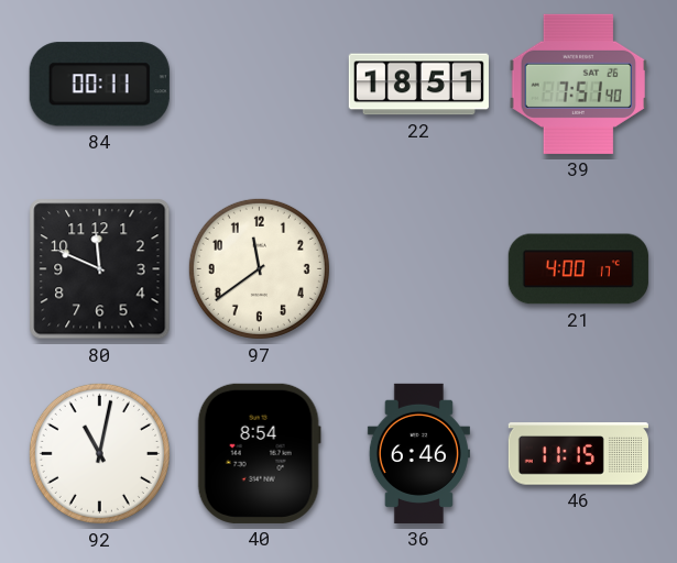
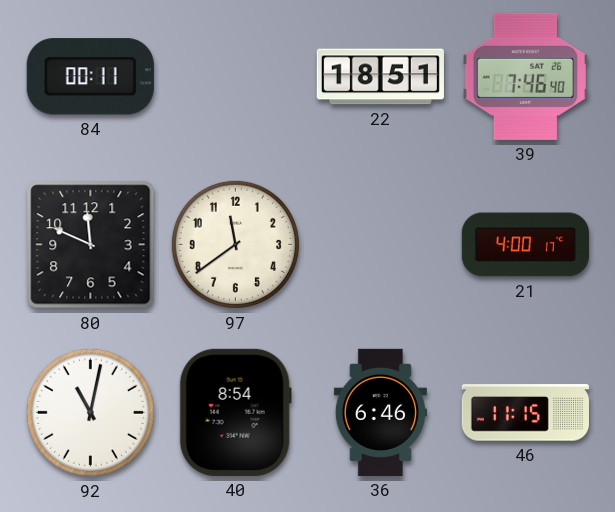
39: 7:51 -> 7:46 (525, 76)
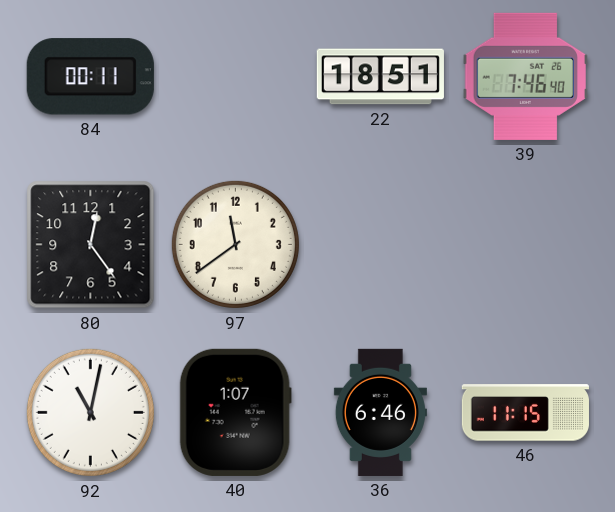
80: 11:49 -> 12:24 (91, 245)
21: 4:00 -> none (525, 245)
40: 8:54 -> 1:07 (235, 412)
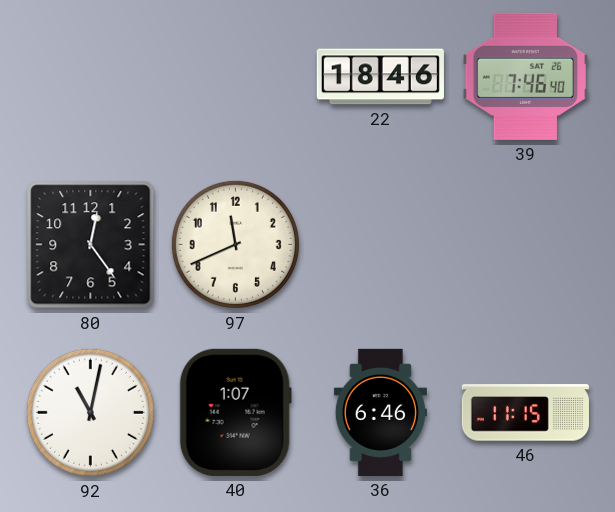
84: 00:11 -> none (90, 77)
22: 18:51 -> 18:46 (380, 77)
97: 11:39 -> 11:41 (235, 244)
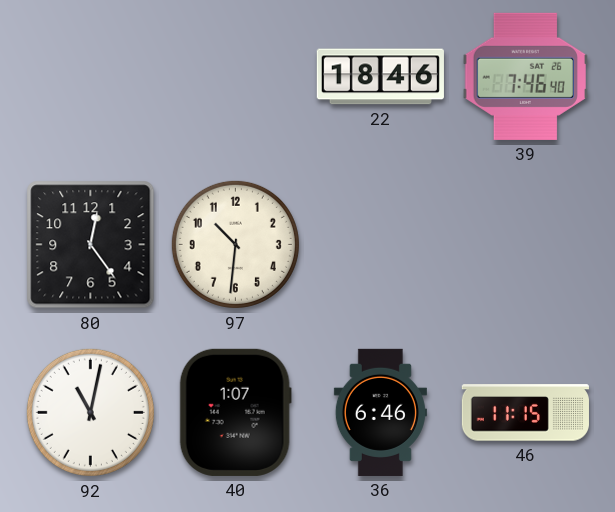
97: 11:41 -> 10:31 (235, 244)
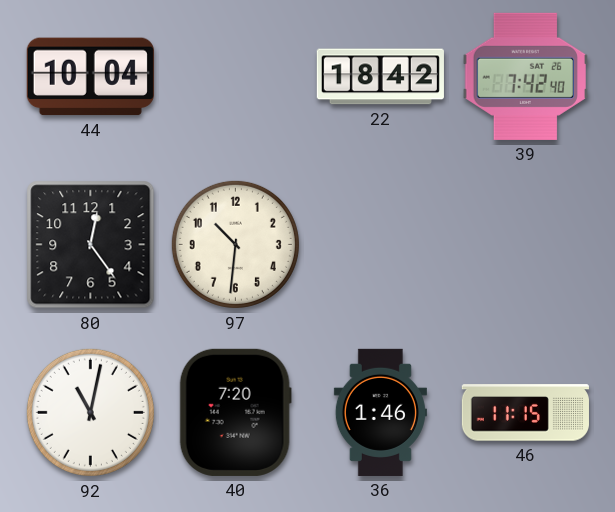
44: none -> 10:04 (90, 77)
22: 18:46 -> 18:42 (380, 77)
39: 7:46 -> 7:42 (525, 76)
40: 1:07 -> 7:20 (235, 412)
36: 6:46 -> 1:46 (380, 412)
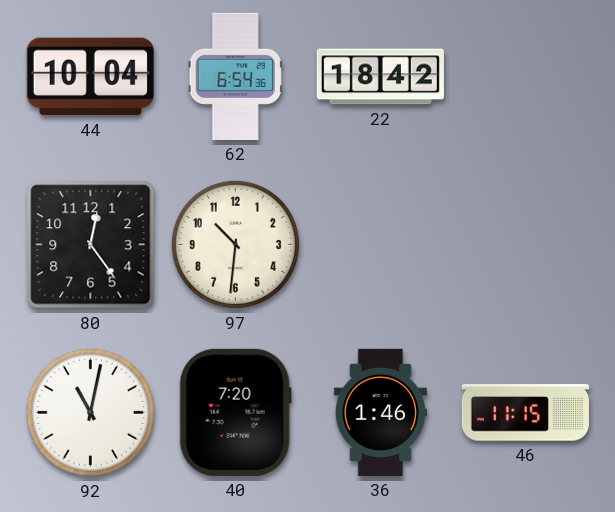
62: none -> 6:54 (235, 76)
39: 7:42 -> none (525, 76)
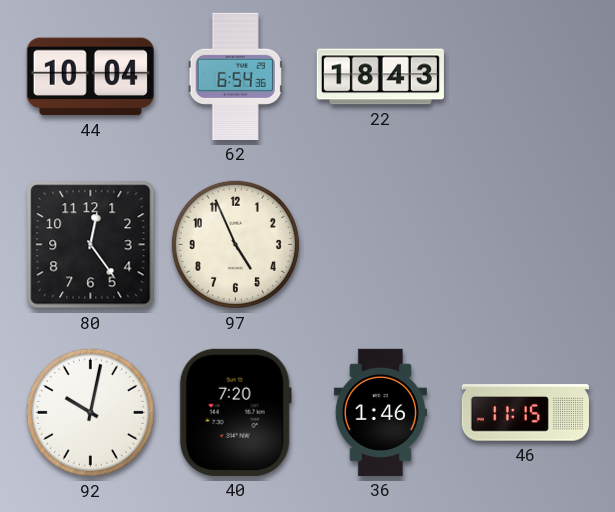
22: 18:42 -> 18:43 (380, 77)
97: 10:31 -> 4:56 (235, 244)
92: 11:02 -> 10:02 (90, 412)
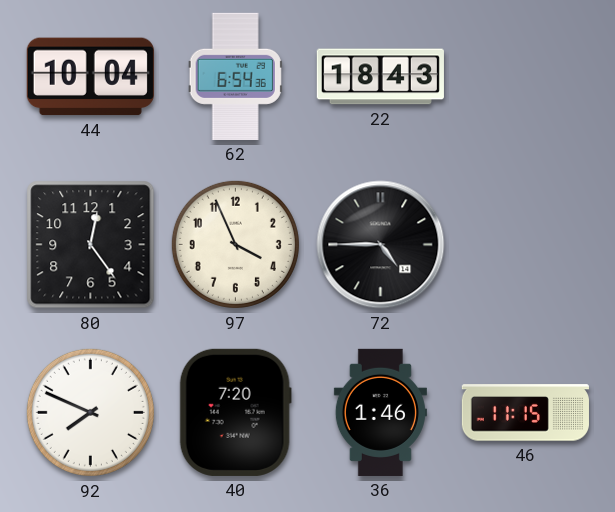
97: 4:56 -> 3:56 (235, 244)
72: none -> 4:45 (381, 245)
92: 10:02 -> 7:49 (90, 412)
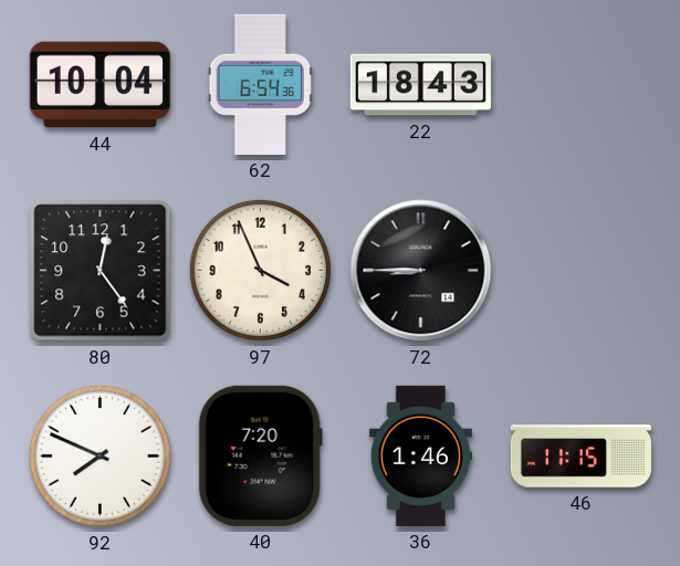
72: 4:45 -> 8:45 (421, 271)
